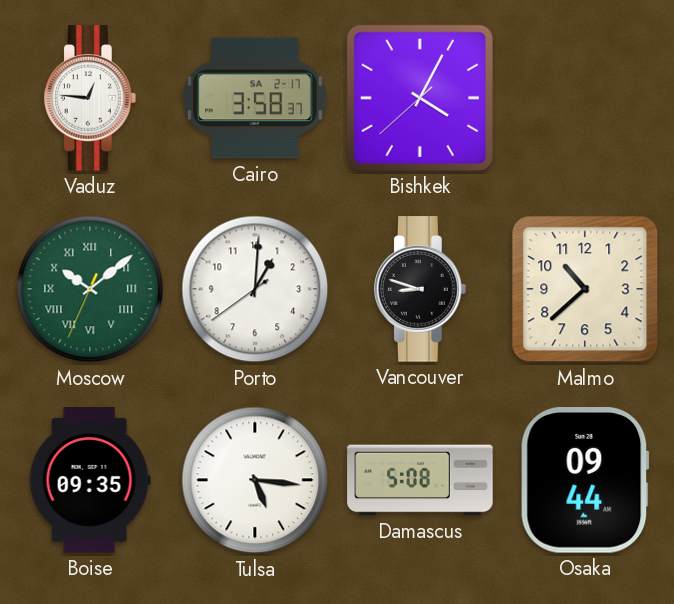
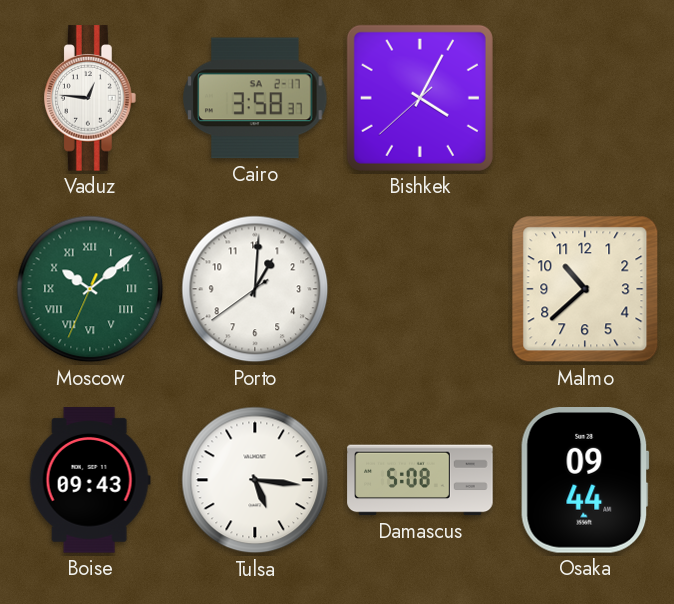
Vancouver: 8:48 -> none (421, 289)
Boise: 09:35 -> 09:43 (90, 480)
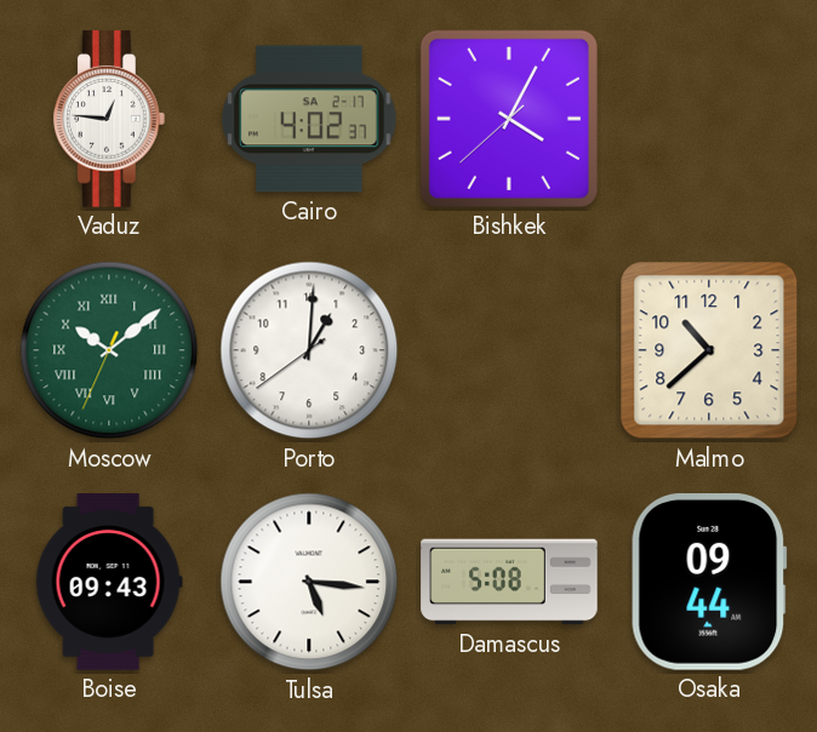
Cairo: 3:58 -> 4:02 (309, 119)
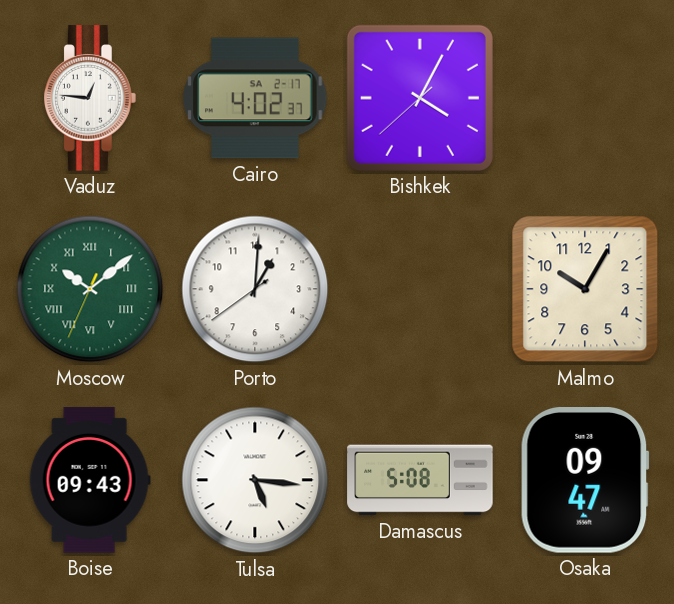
Malmo: 10:38 -> 10:05 (585, 289)
Osaka: 09:44 -> 09:47 (585, 481)
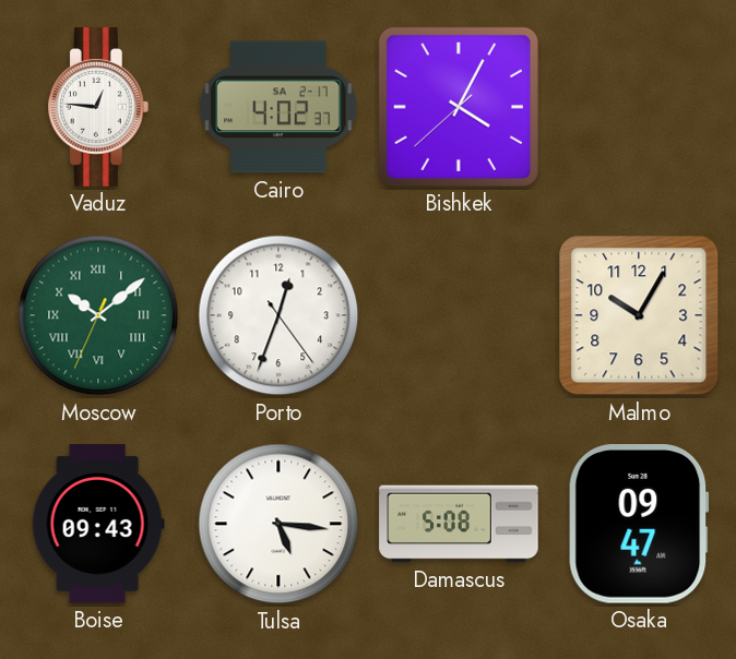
Porto: 1:00 -> 12:33 (278, 315)
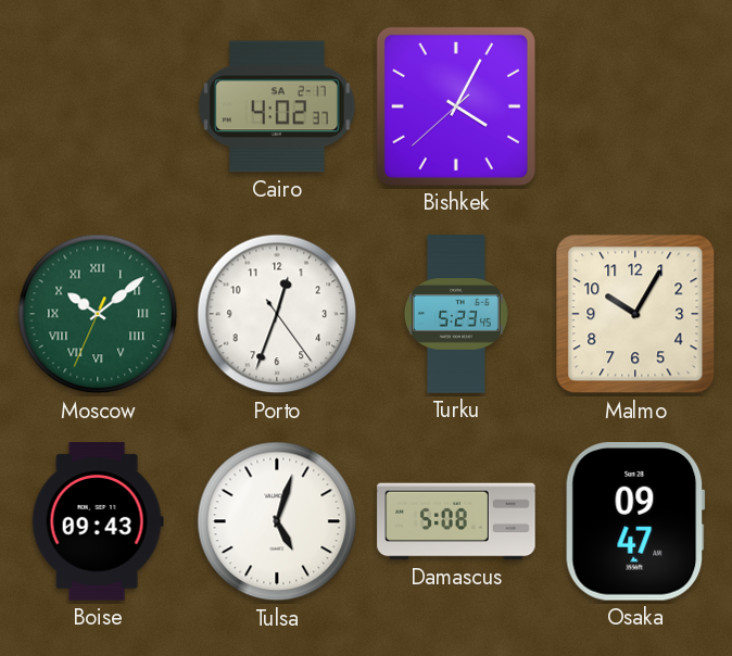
Vaduz: 12:46 -> none (99, 107)
Turku: none -> 5:23 (456, 314)
Tulsa: 5:16 -> 5:03 (277, 521)
